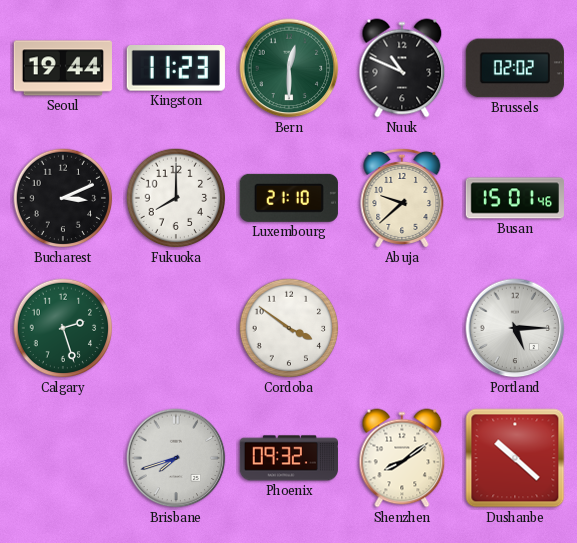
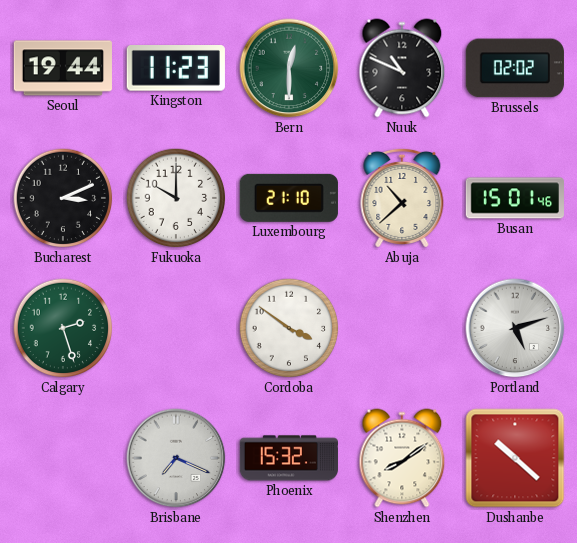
Fukuoka: 8:00 -> 10:00 (176, 198)
Abuja: 9:38 -> 10:38 (402, 198)
Portland: 5:15 -> 5:12 (515, 328)
Brisbane: 7:42 -> 7:19 (176, 458)
Phoenix: 09:32 -> 15:32 (289, 458)
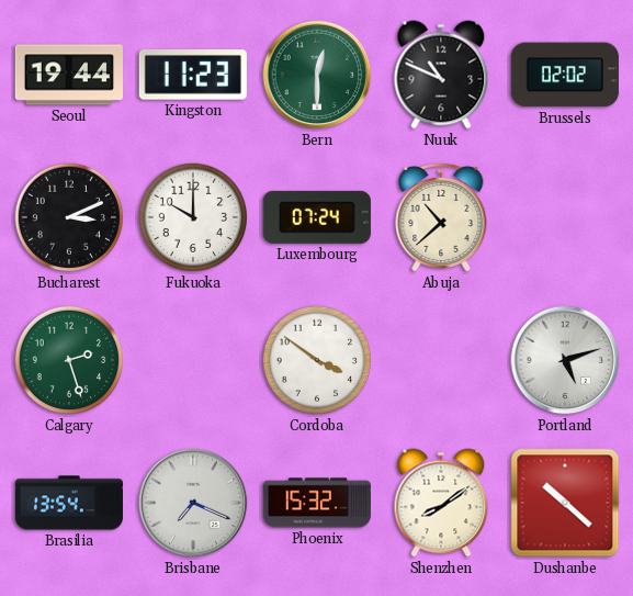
Luxembourg: 21:10 -> 07:24 (317, 217)
Busan: 15:01 -> none (515, 198)
Brasilia: none -> 13:54 (68, 503)
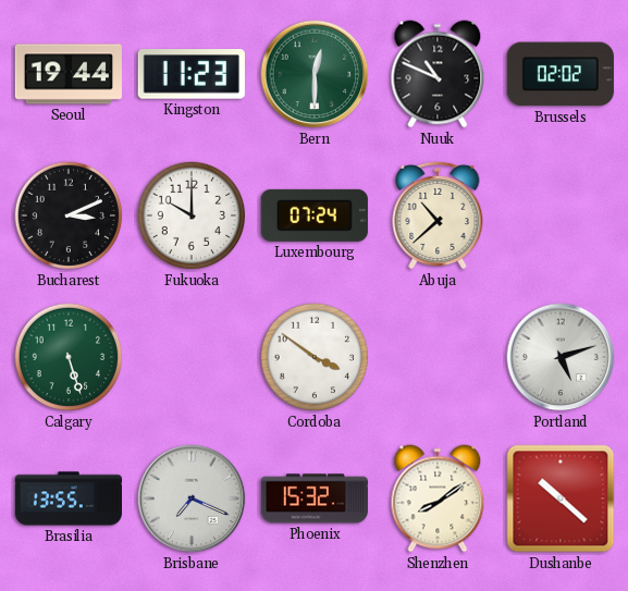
Calgary: 2:27 -> 5:27 (69, 357)
Brasilia: 13:54 -> 13:55 (67, 498)
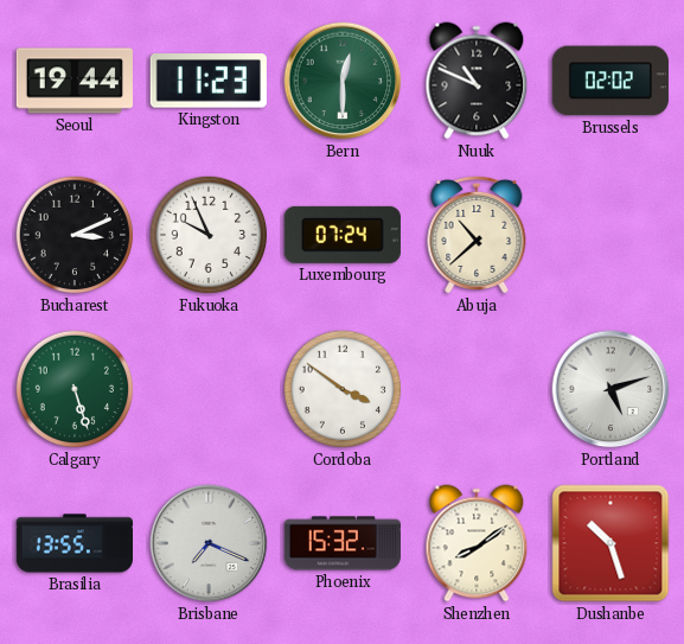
Fukuoka: 10:00 -> 9:56 (209, 235)
Dushanbe: 10:22 -> 10:27 (611, 543)
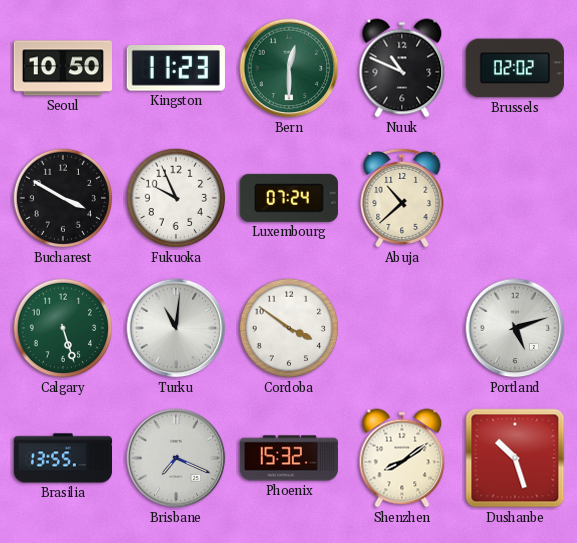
Seoul: 19:44 -> 10:50 (63, 68)
Bucharest: 3:11 -> 3:50 (63, 198)
Turku: none -> 11:01 (176, 328)
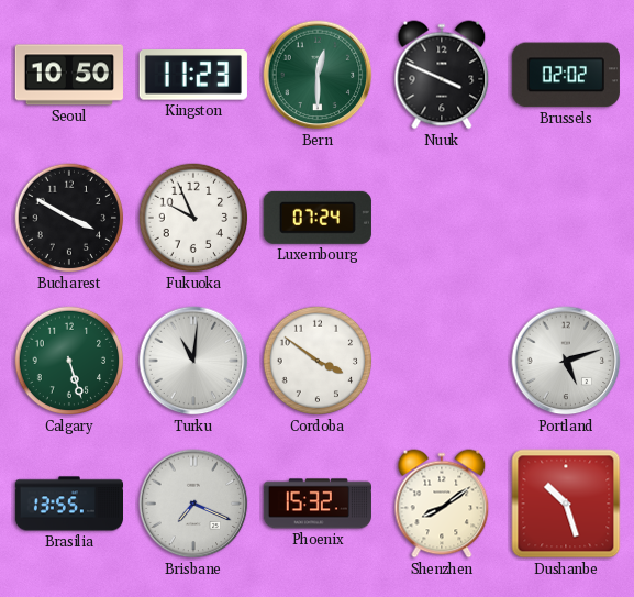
Nuuk: 10:49 -> 3:49 (442, 75)
Abuja: 10:38 -> none (402, 198)
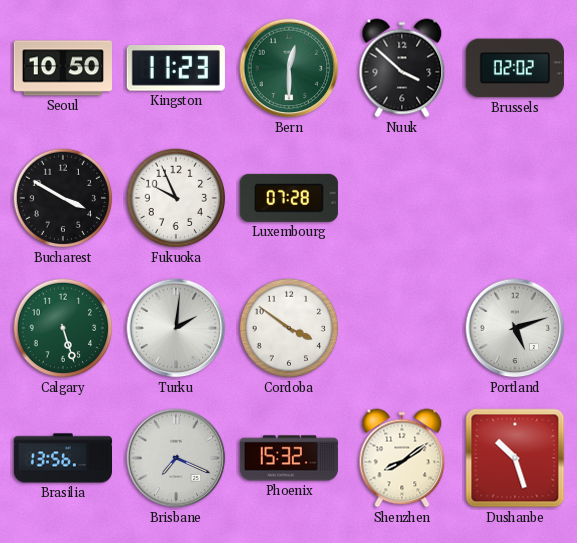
Nuuk: 3:49 -> 3:52 (402, 68)
Luxembourg: 07:24 -> 07:28 (289, 198)
Turku: 11:01 -> 2:01 (176, 328)
Brasilia: 13:55 -> 13:56 (62, 458)
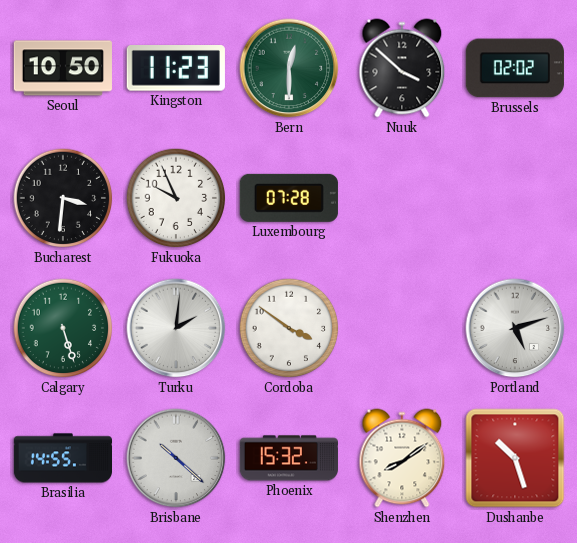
Bucharest: 3:50 -> 3:31 (63, 198)
Brasilia: 13:56 -> 14:55 (62, 458)
Brisbane: 7:19 -> 10:22 (176, 458)
